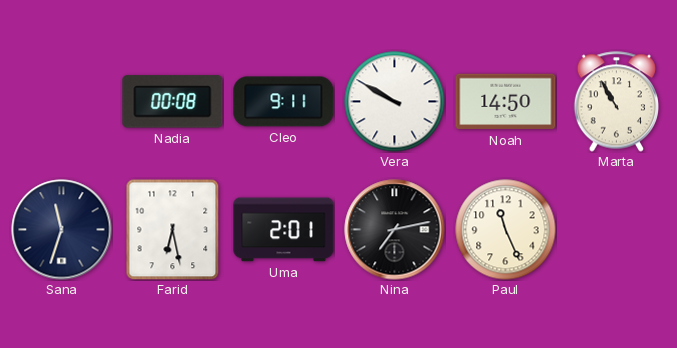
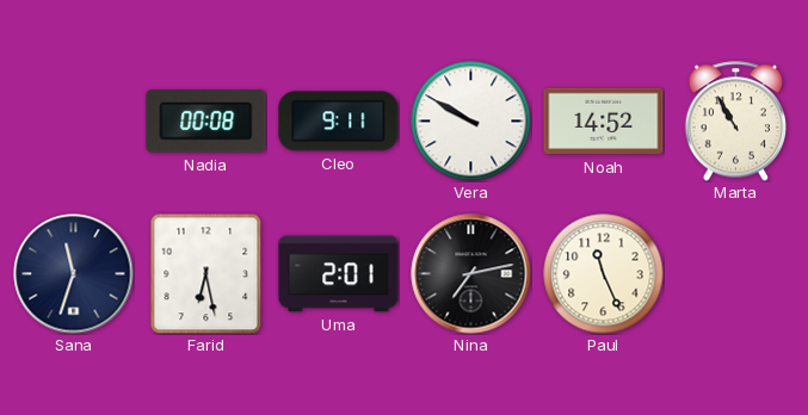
Noah: 14:50 -> 14:52 (604, 122)
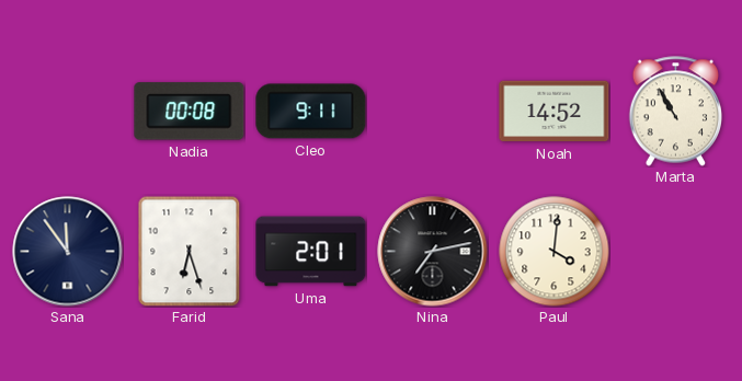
Vera: 9:50 -> none (471, 122)
Sana: 11:33 -> 11:54 (68, 252)
Farid: 6:28 -> 6:27 (190, 251)
Paul: 11:26 -> 4:01 (555, 252)
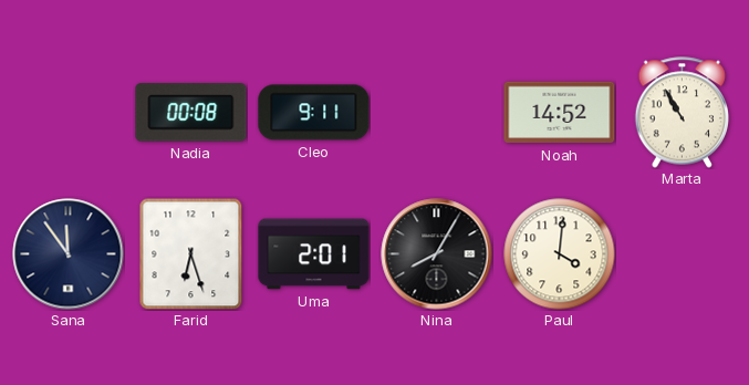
Nina: 7:13 -> 8:05 (437, 254)
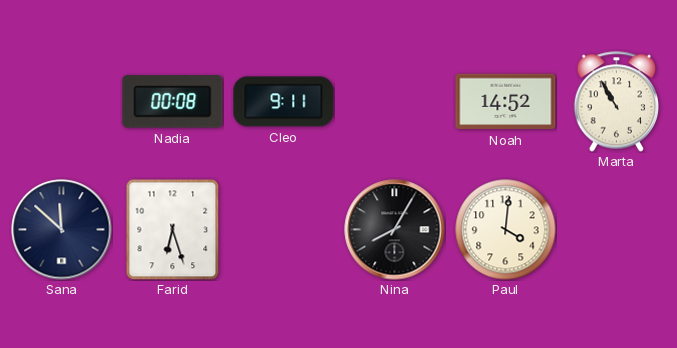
Sana: 11:54 -> 11:52 (62, 230)
Uma: 2:01 -> none (314, 254)
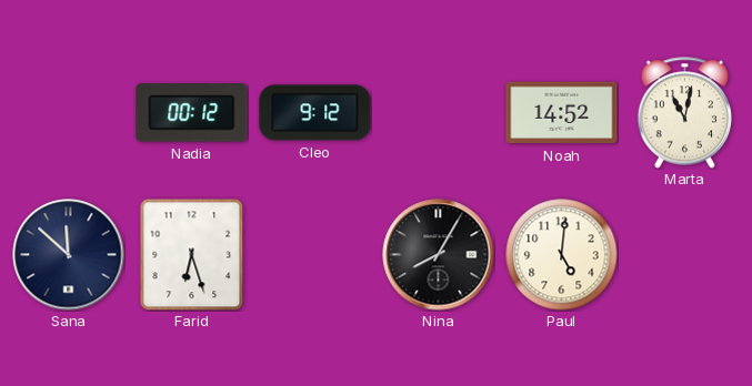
Nadia: 00:08 -> 00:12 (192, 113)
Cleo: 9:11 -> 9:12 (315, 113)
Marta: 10:55 -> 11:02 (684, 113)
Paul: 4:01 -> 5:01 (562, 255)
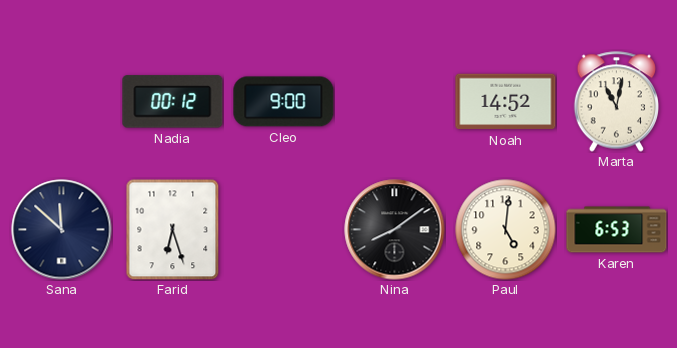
Cleo: 9:12 -> 9:00 (284, 102)
Nina: 8:05 -> 8:09 (395, 230)
Karen: none -> 6:53 (617, 230)
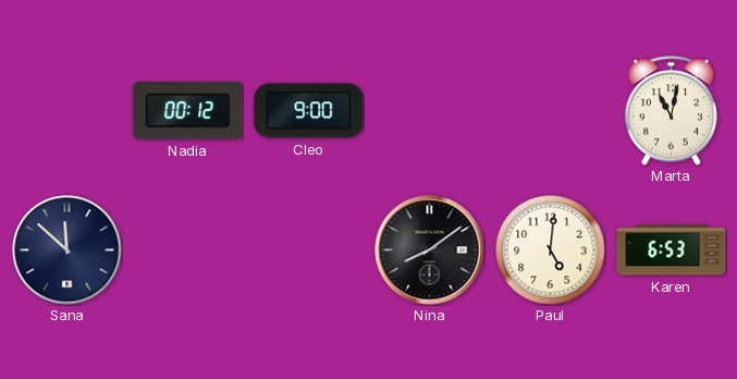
Noah: 14:52 -> none (506, 102)
Farid: 6:27 -> none (173, 229)
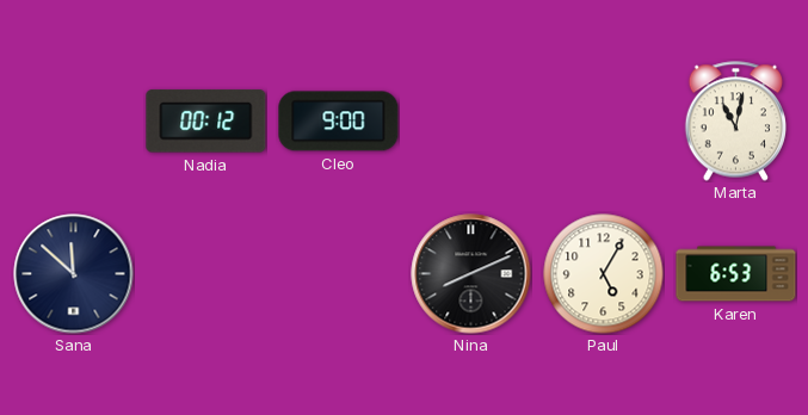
Nina: 8:09 -> 8:11 (471, 274)
Paul: 5:01 -> 5:05 (604, 274)
